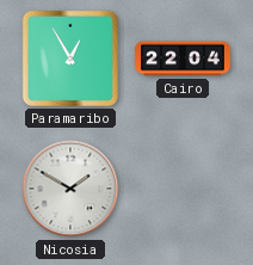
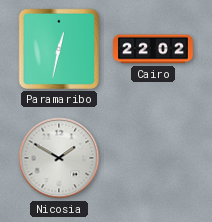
Paramaribo: 12:55 -> 12:32 (59, 49)
Cairo: 22:04 -> 22:02 (154, 49)
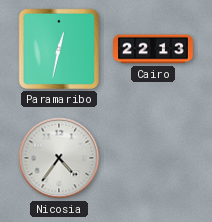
Cairo: 22:02 -> 22:13 (154, 49)
Nicosia: 1:50 -> 4:36 (59, 158)
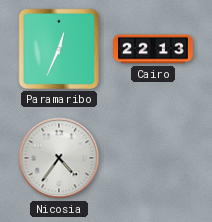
Paramaribo: 12:32 -> 12:34 (59, 49)
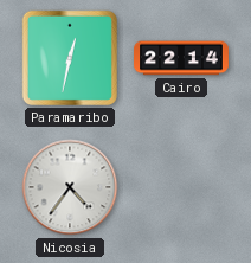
Paramaribo: 12:34 -> 12:32 (70, 58)
Cairo: 22:13 -> 22:14 (182, 58)
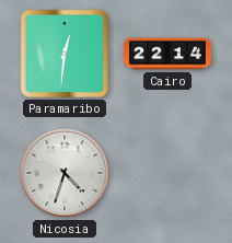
Paramaribo: 12:32 -> 12:31 (65, 54)
Nicosia: 4:36 -> 4:33 (65, 173)
